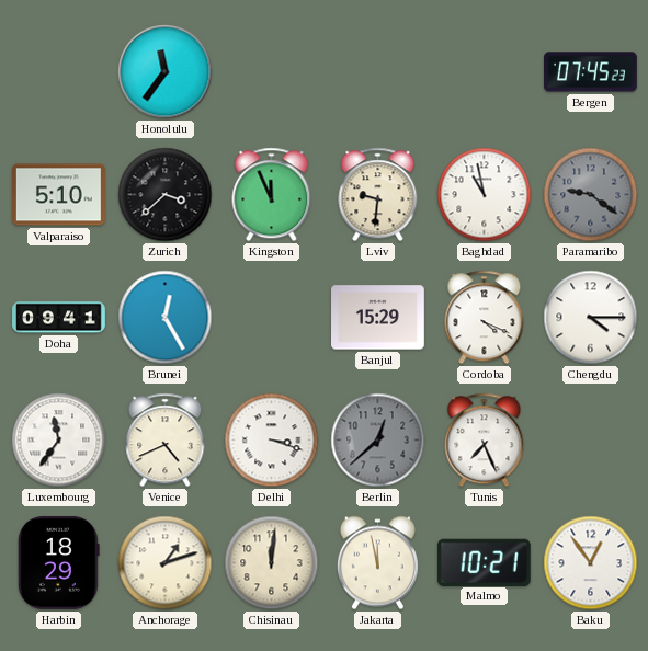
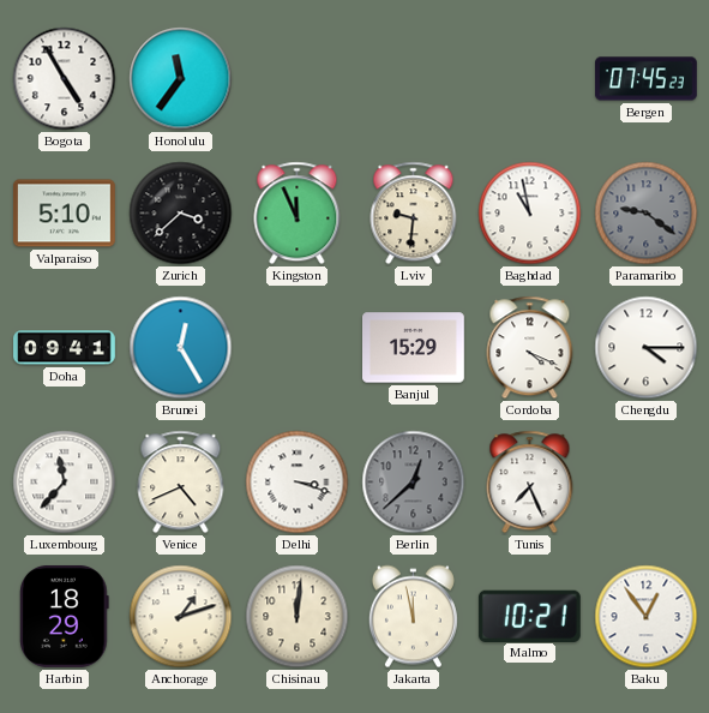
Bogota: none -> 4:55 (65, 79)
Luxembourg: 11:36 -> 11:37 (65, 483)
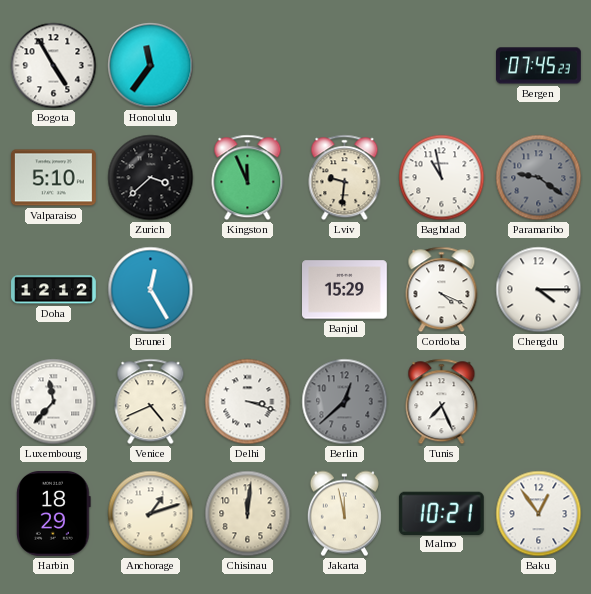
Doha: 09:41 -> 12:12 (54, 290)
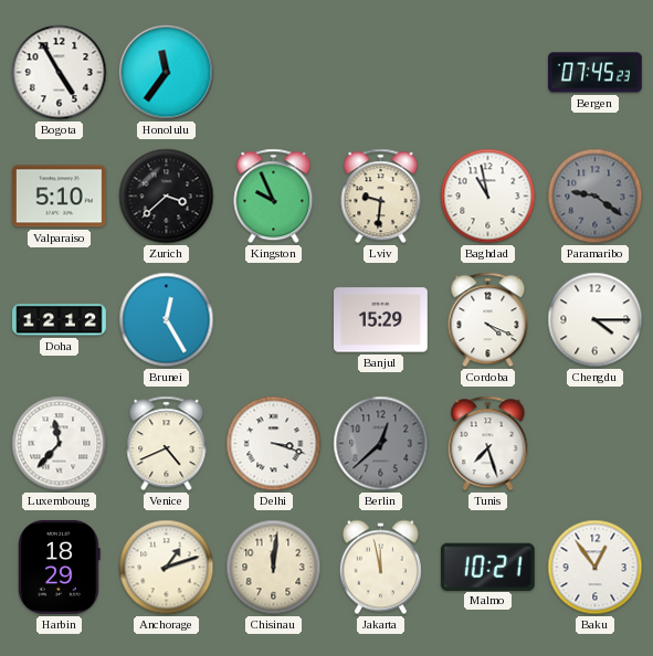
Kingston: 11:56 -> 9:56 (274, 197)
Tunis: 7:26 -> 7:27 (488, 444)
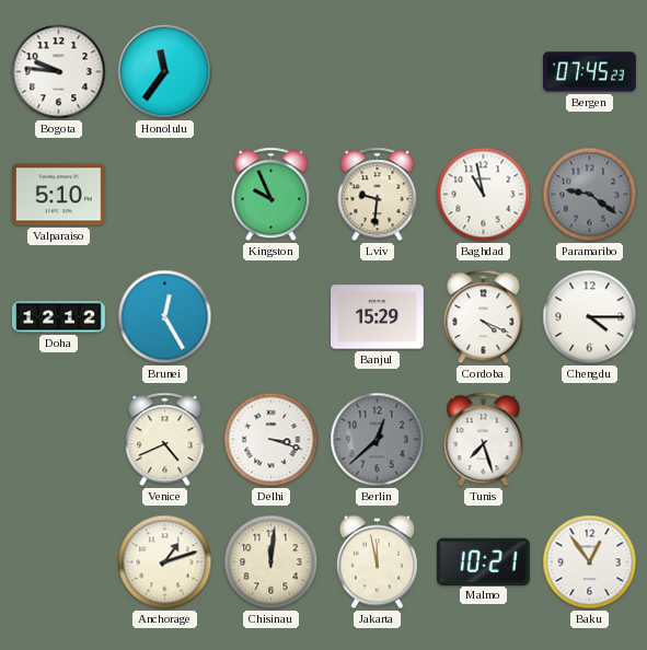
Bogota: 4:55 -> 9:46 (59, 72)
Zurich: 3:38 -> none (167, 197)
Luxembourg: 11:37 -> none (60, 444)
Harbin: 18:29 -> none (60, 567)
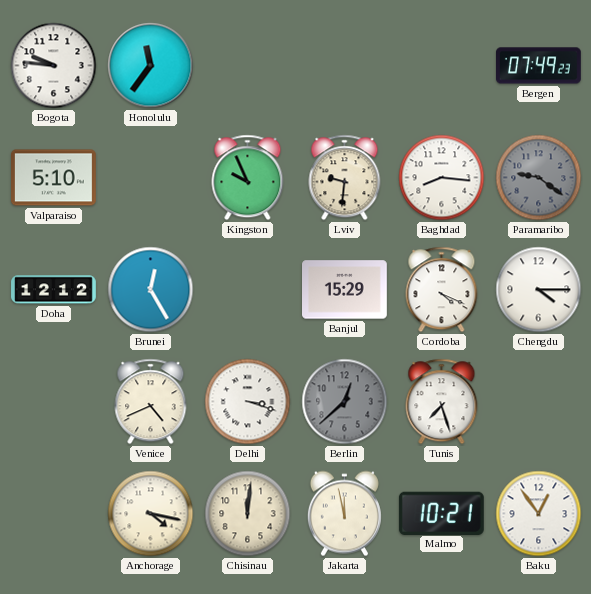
Bergen: 07:45 -> 07:49 (539, 66)
Baghdad: 10:58 -> 8:16 (442, 178)
Anchorage: 1:12 -> 4:17 (151, 514)
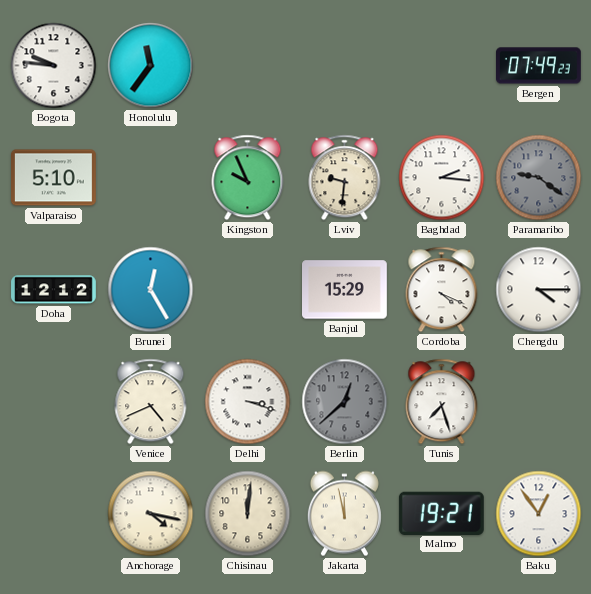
Baghdad: 8:16 -> 2:16 (442, 178)
Malmo: 10:21 -> 19:21 (441, 513)
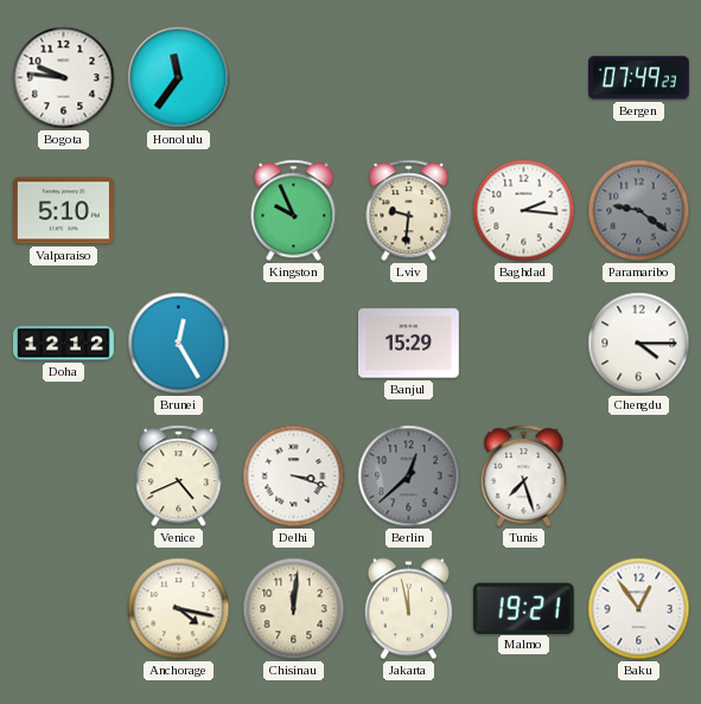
Cordoba: 4:19 -> none (442, 290)
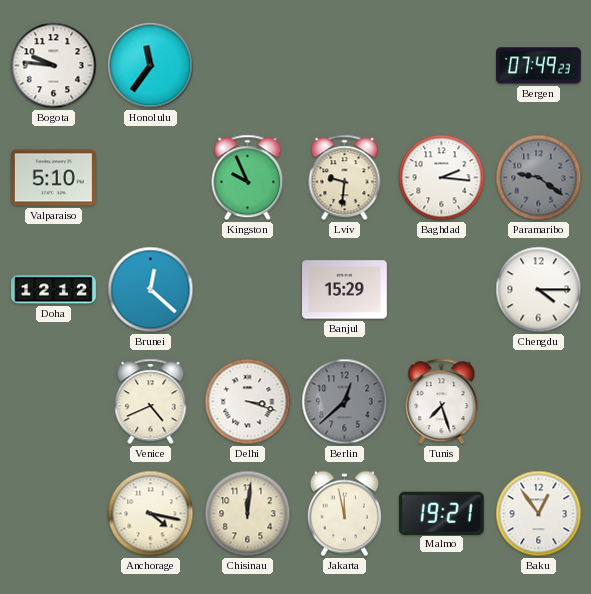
Brunei: 12:25 -> 12:22 (151, 290)
